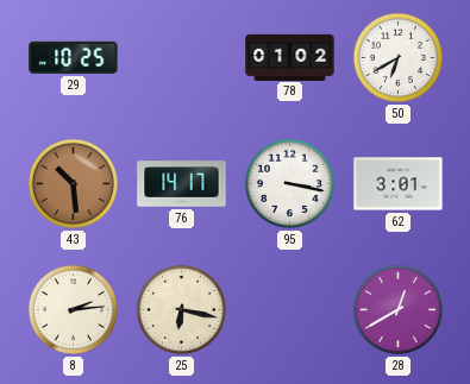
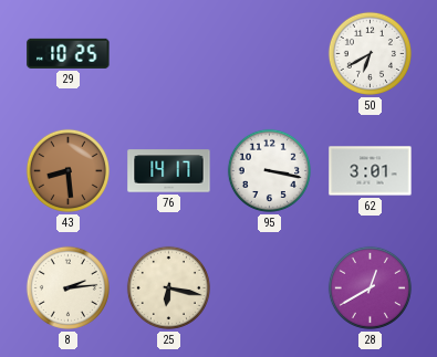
78: 01:02 -> none (290, 57)
43: 10:29 -> 8:29 (67, 170)
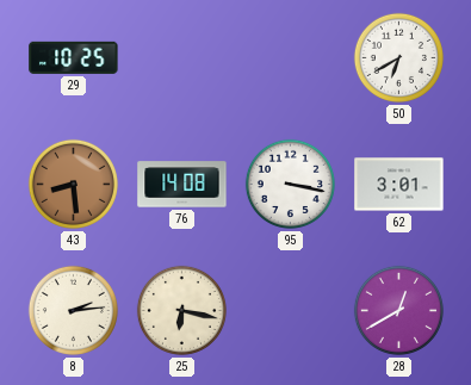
76: 14:17 -> 14:08 (182, 185)
